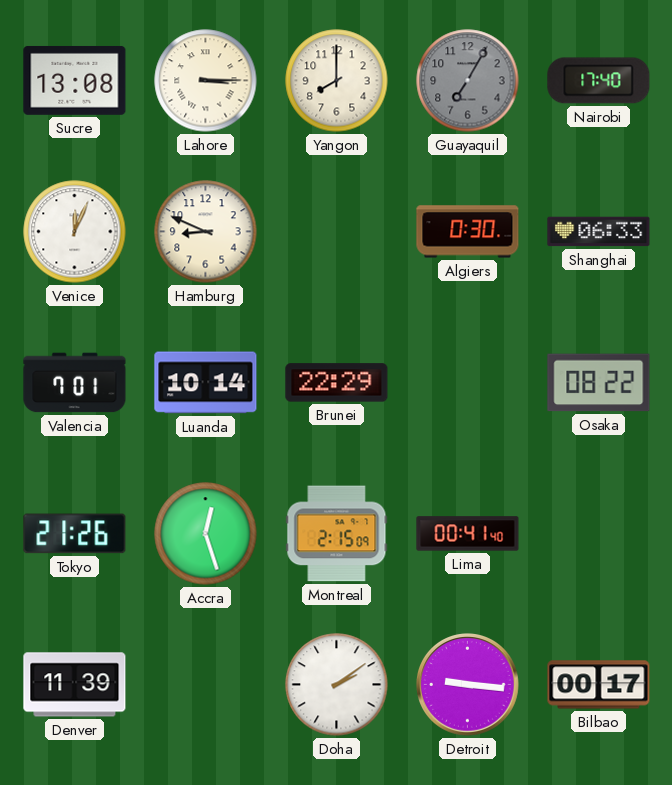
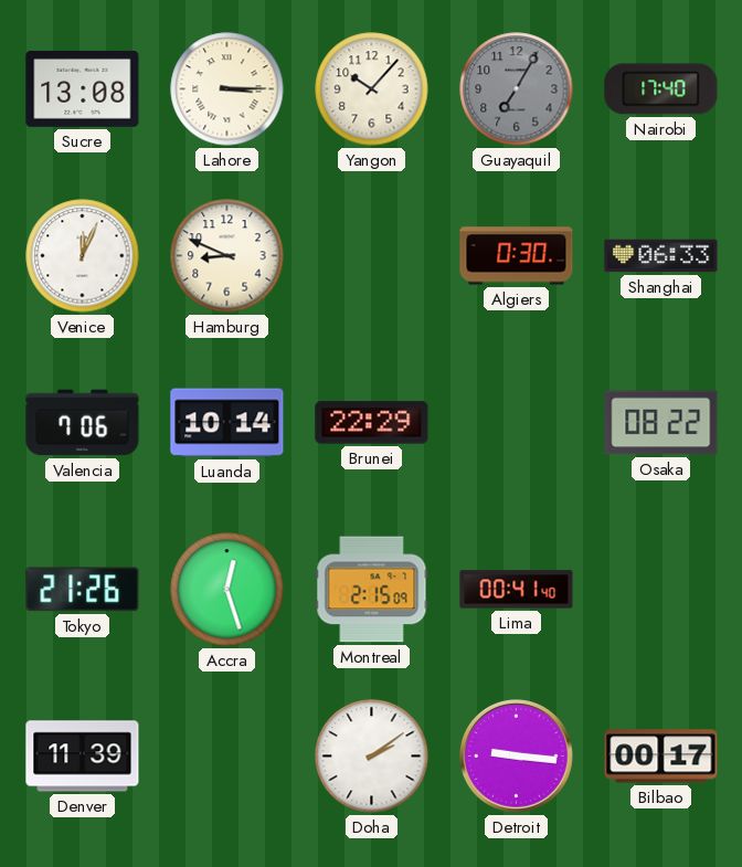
Yangon: 8:00 -> 10:07 (372, 89)
Valencia: 7:01 -> 7:06 (83, 423)
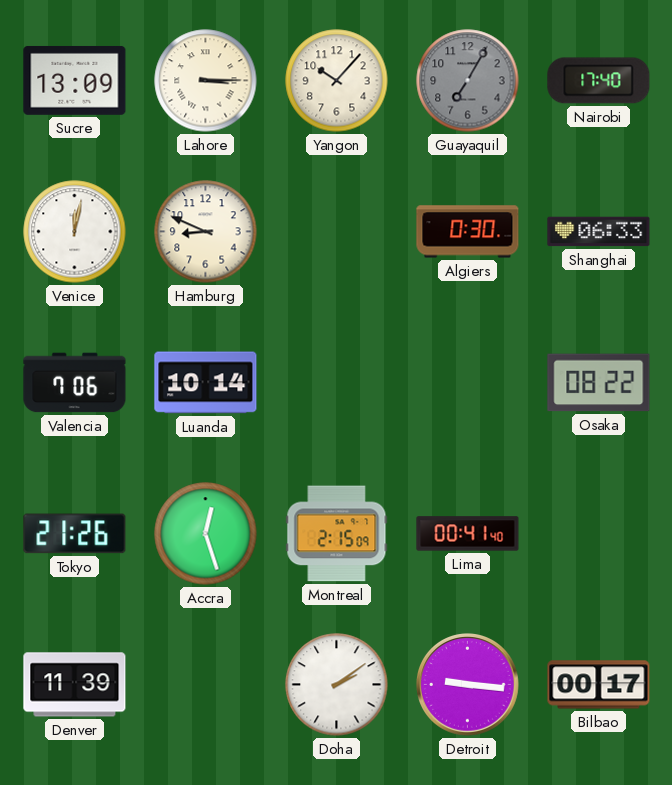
Sucre: 13:08 -> 13:09 (75, 80)
Venice: 12:04 -> 12:02 (75, 232)
Brunei: 22:29 -> none (372, 423)
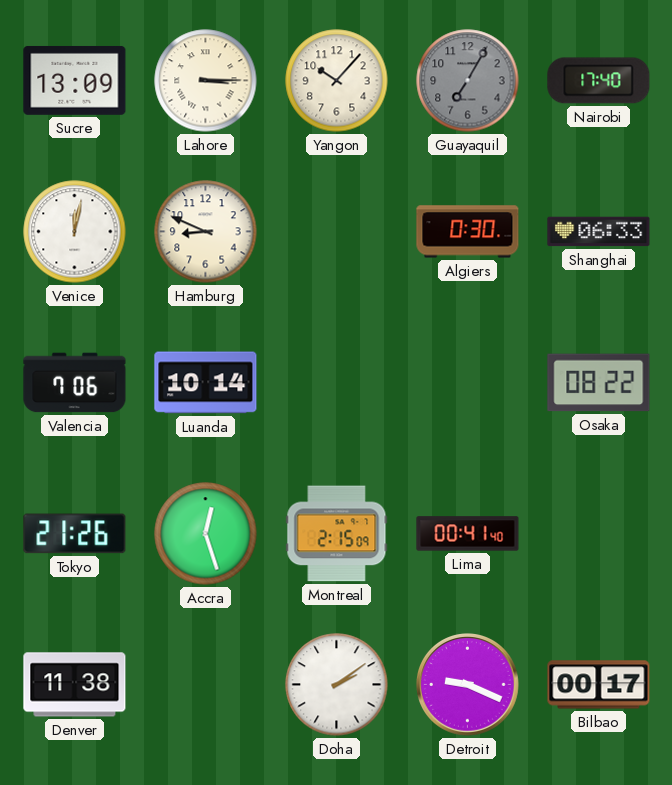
Denver: 11:39 -> 11:38 (75, 685)
Detroit: 9:16 -> 9:19 (468, 685)
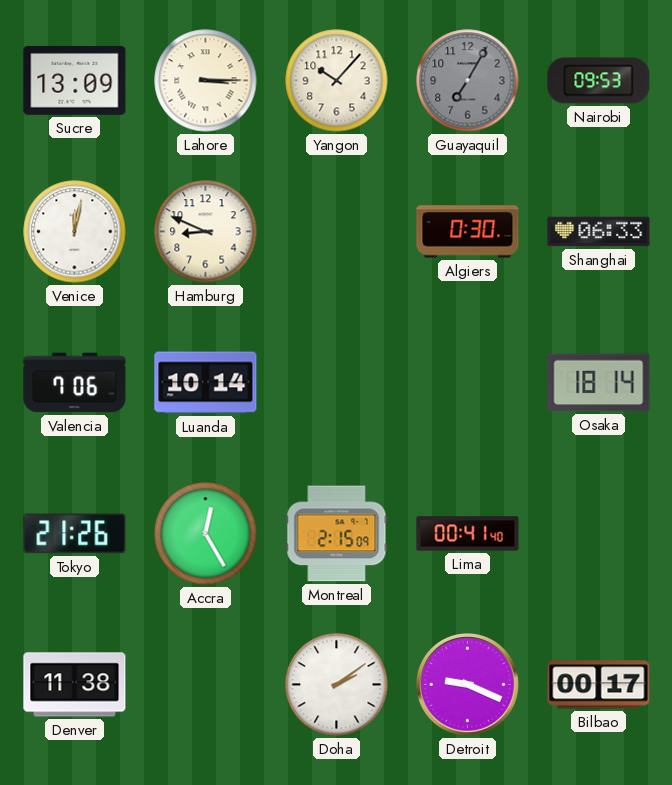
Nairobi: 17:40 -> 09:53 (599, 81)
Osaka: 08:22 -> 18:14 (599, 383)
Accra: 12:27 -> 12:25 (206, 534)
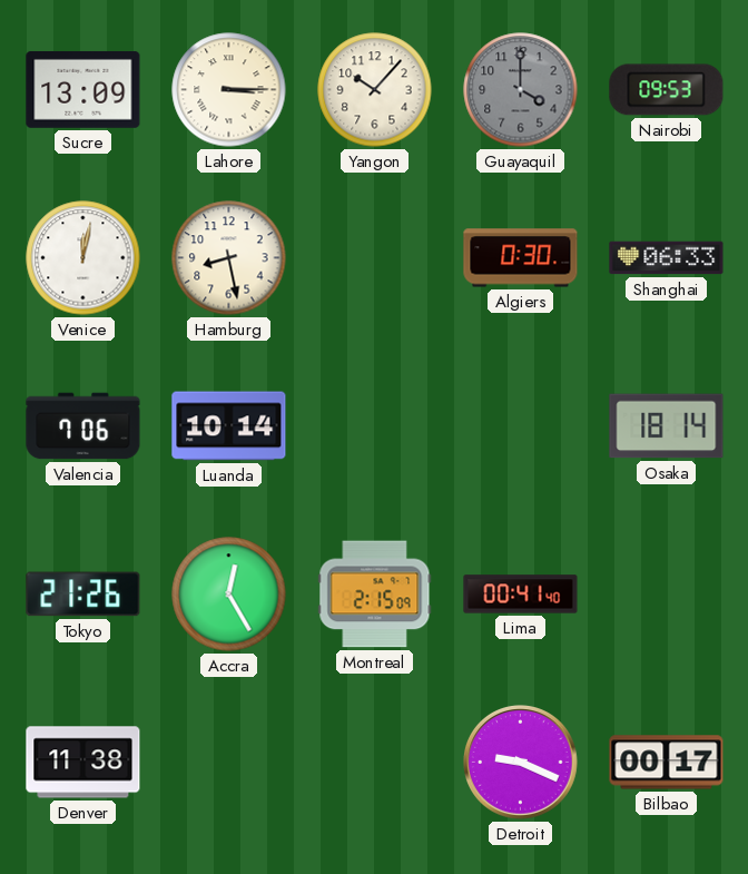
Guayaquil: 7:05 -> 4:00 (521, 90)
Hamburg: 8:49 -> 8:28 (229, 258)
Doha: 2:09 -> none (337, 685)
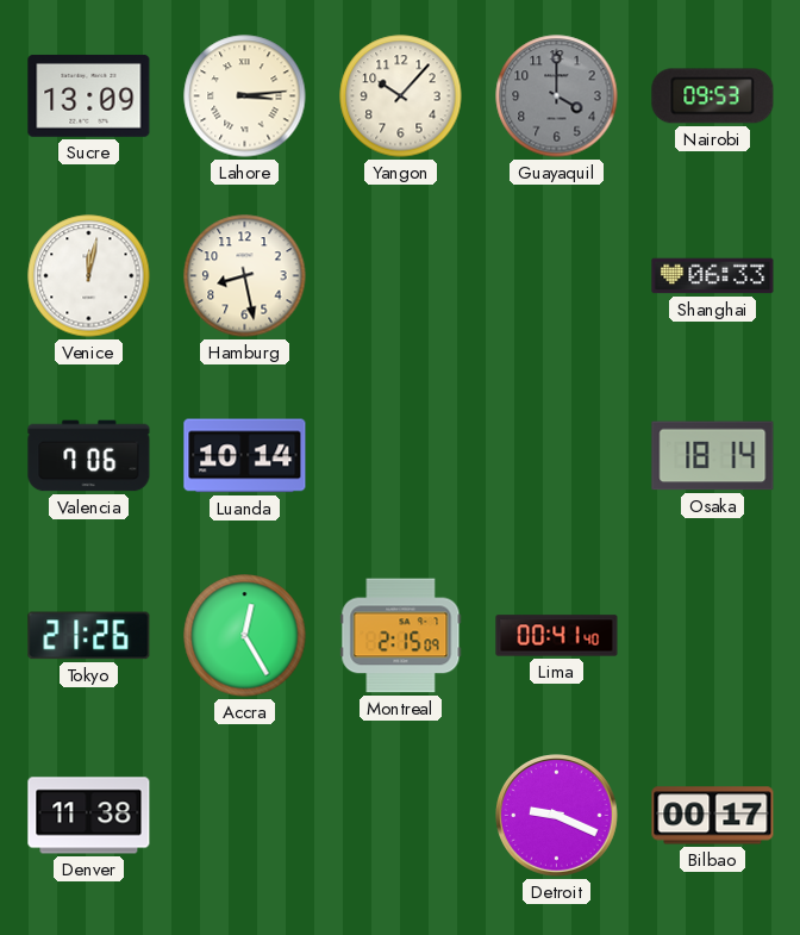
Lahore: 3:15 -> 3:14 (245, 96)
Algiers: 0:30 -> none (521, 258)
